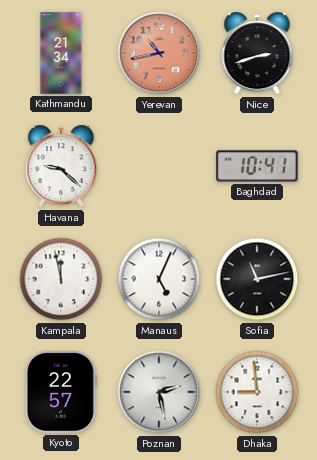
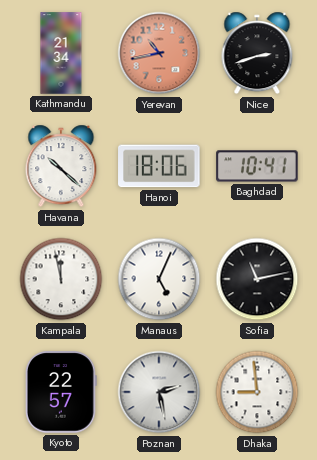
Havana: 9:22 -> 10:22 (61, 166)
Hanoi: none -> 18:06 (159, 166)
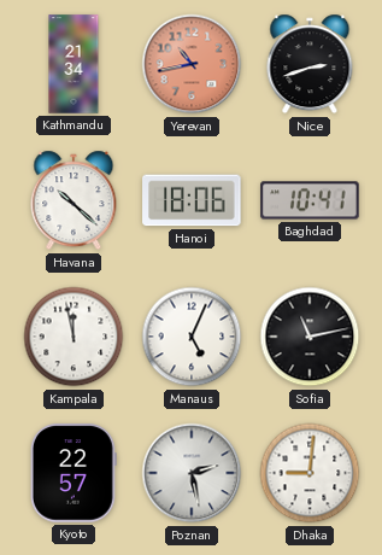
Dhaka: 8:59 -> 9:01 (310, 473)
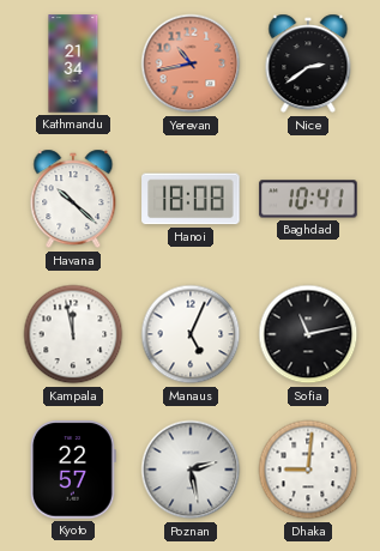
Nice: 2:42 -> 2:39 (308, 63)
Hanoi: 18:06 -> 18:08 (191, 199)
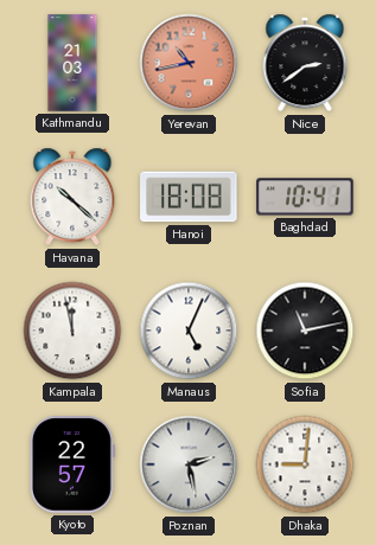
Kathmandu: 21:34 -> 21:03 (72, 63)
